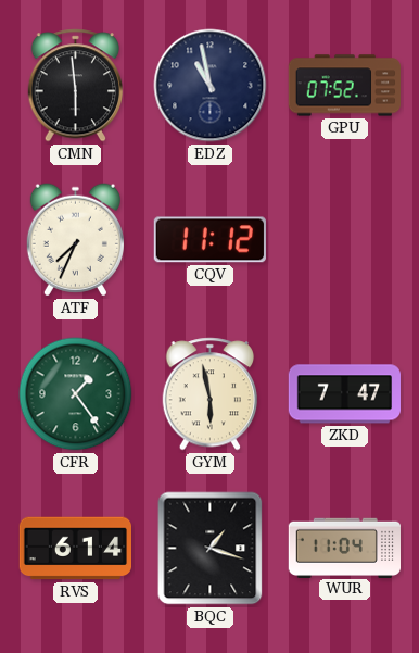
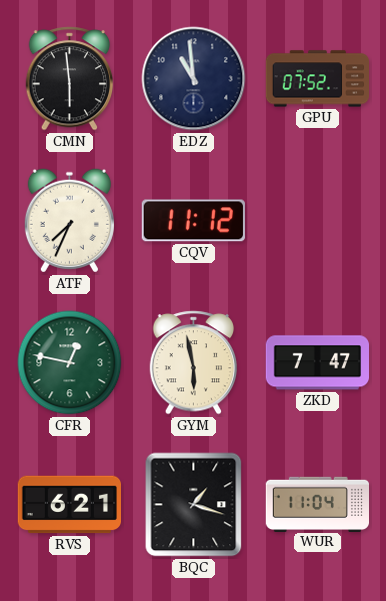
EDZ: 10:58 -> 10:59 (194, 79)
CFR: 1:24 -> 12:47 (70, 363)
RVS: 6:14 -> 6:21 (69, 505)
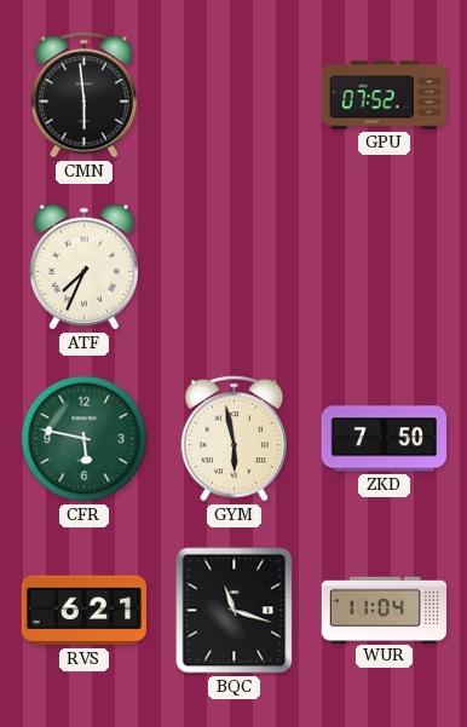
EDZ: 10:59 -> none (194, 79)
CQV: 11:12 -> none (193, 221)
CFR: 12:47 -> 5:47 (85, 439)
ZKD: 7:47 -> 7:50 (384, 439)
BQC: 1:18 -> 11:18 (235, 611)
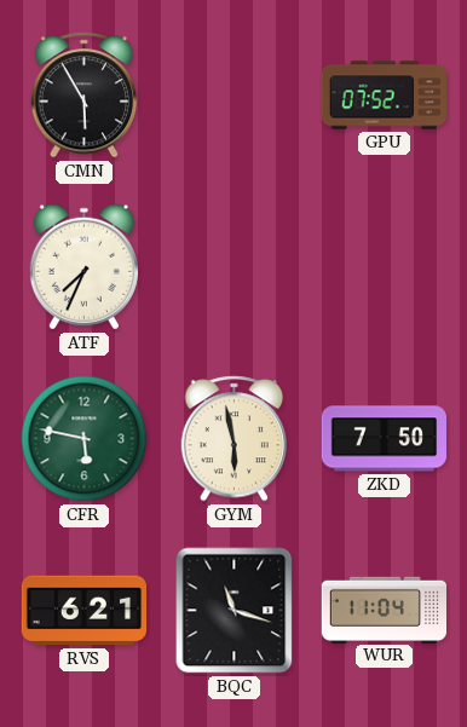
CMN: 5:59 -> 5:55 (85, 96)
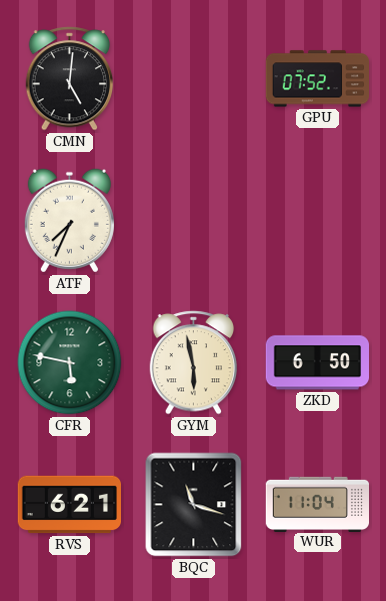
CMN: 5:55 -> 5:01 (70, 79)
ZKD: 7:50 -> 6:50 (317, 363)
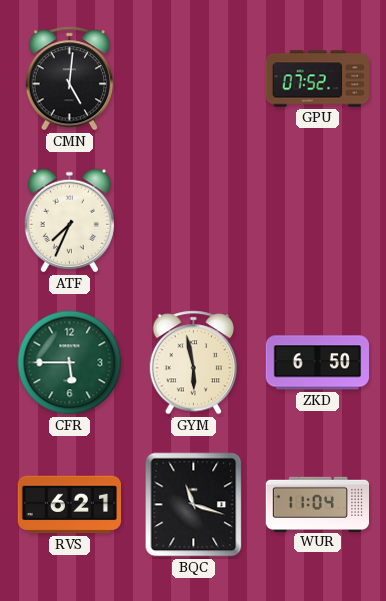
CFR: 5:47 -> 5:45 (70, 363)
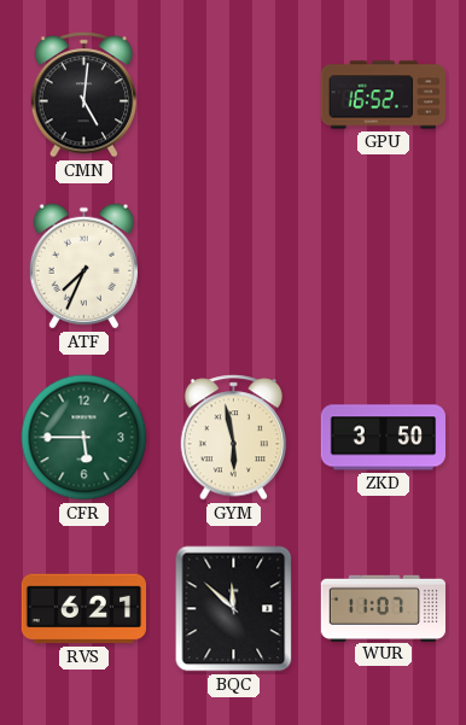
GPU: 07:52 -> 16:52 (383, 95)
ZKD: 6:50 -> 3:50 (383, 438)
BQC: 11:18 -> 11:52 (234, 609)
WUR: 11:04 -> 11:07 (383, 608)
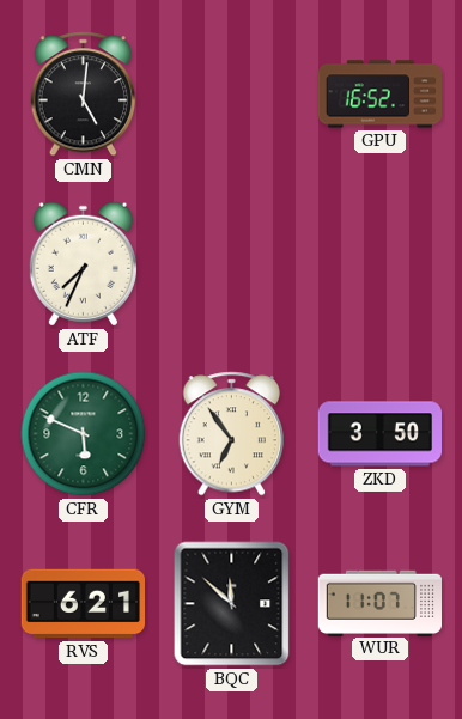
CFR: 5:45 -> 5:49 (84, 434)
GYM: 5:58 -> 6:54 (232, 434)
